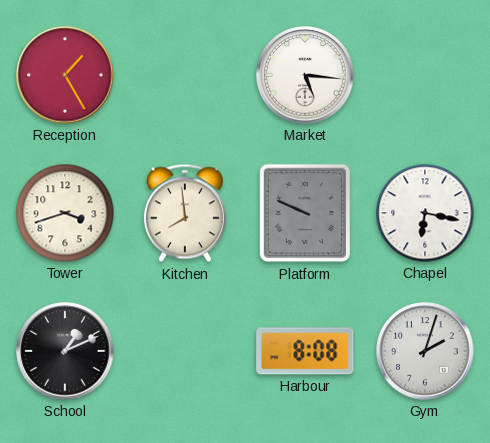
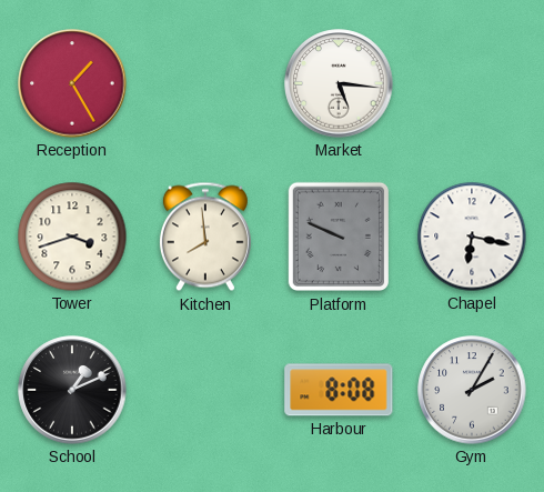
Gym: 2:03 -> 2:05 (472, 390)
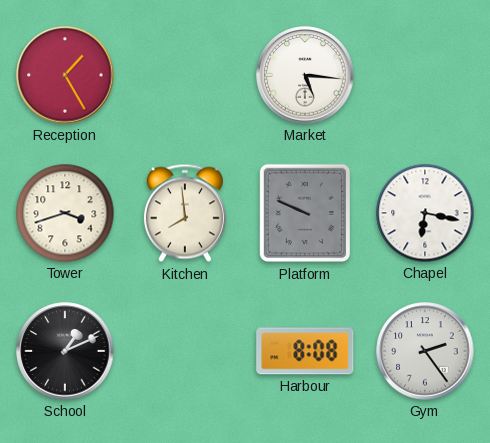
Gym: 2:05 -> 2:24 (425, 351)
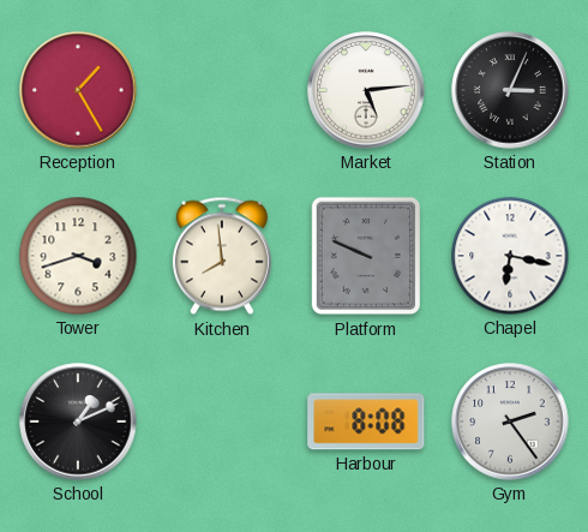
Market: 5:16 -> 5:14 (366, 90)
Station: none -> 3:04 (510, 90)
